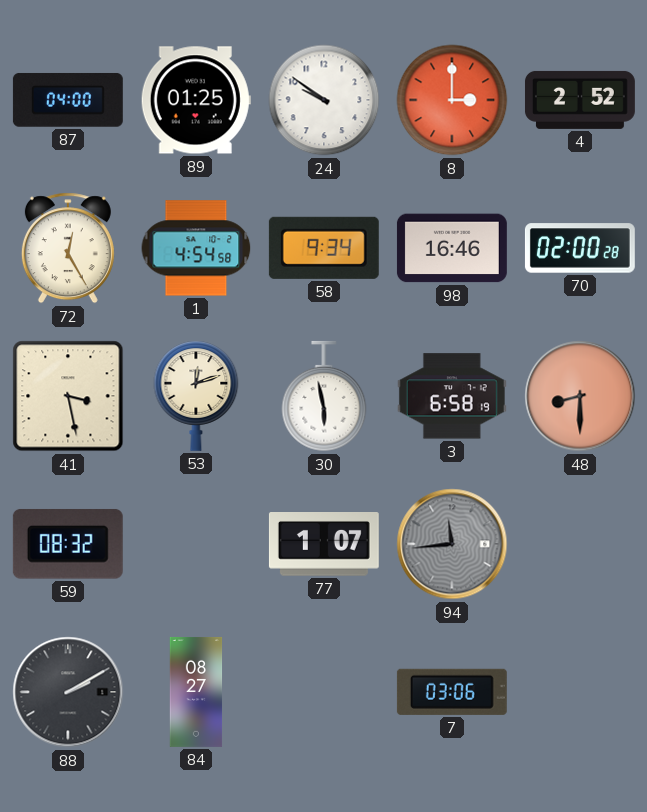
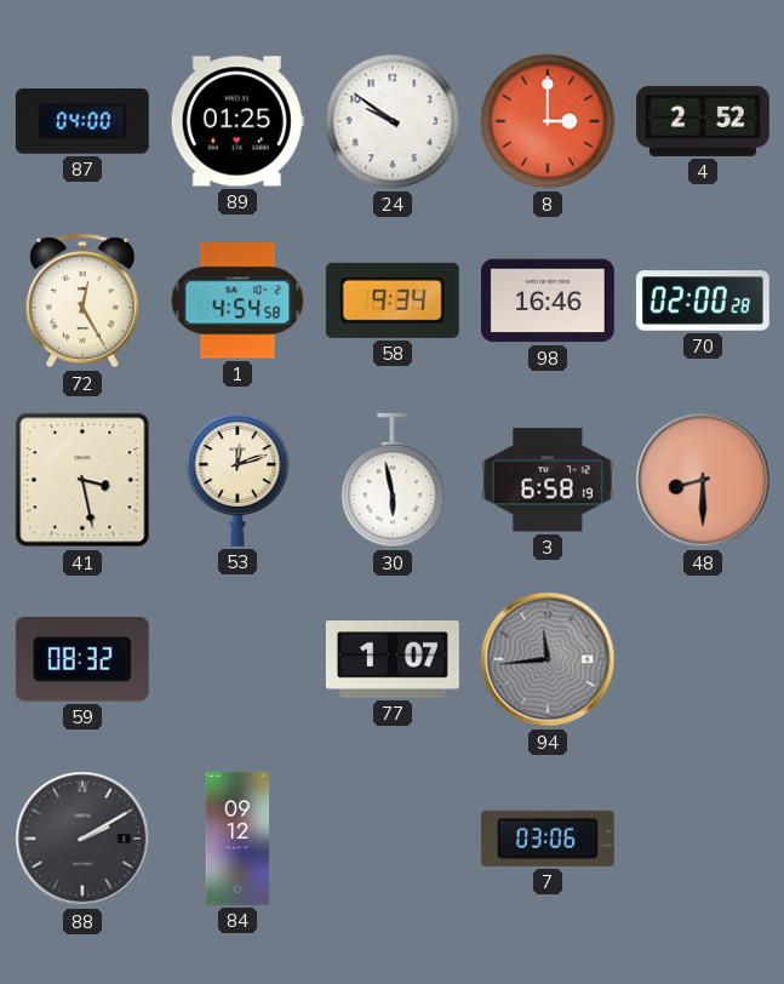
84: 08:27 -> 09:12 (238, 839)
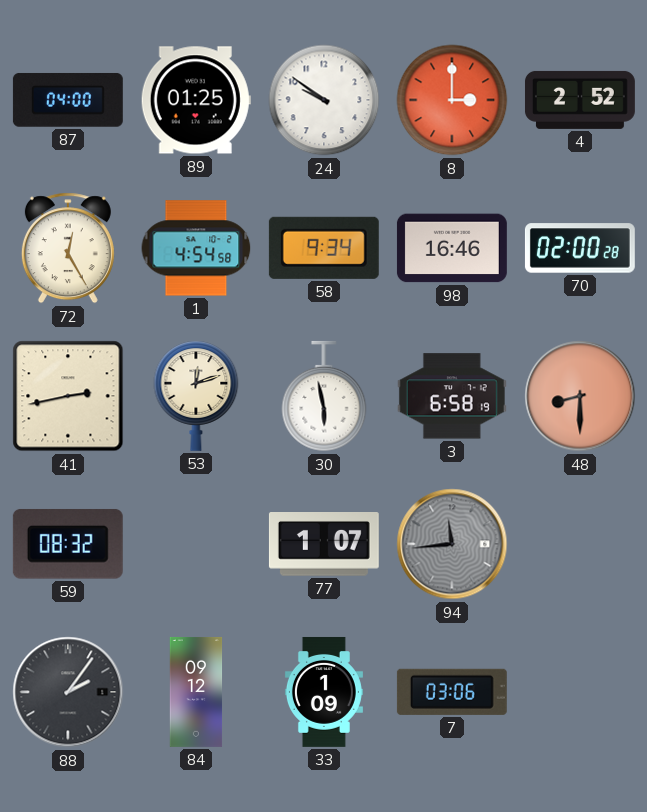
41: 3:28 -> 2:43 (68, 396)
88: 2:10 -> 2:06 (68, 692)
33: none -> 1:09 (324, 692)
